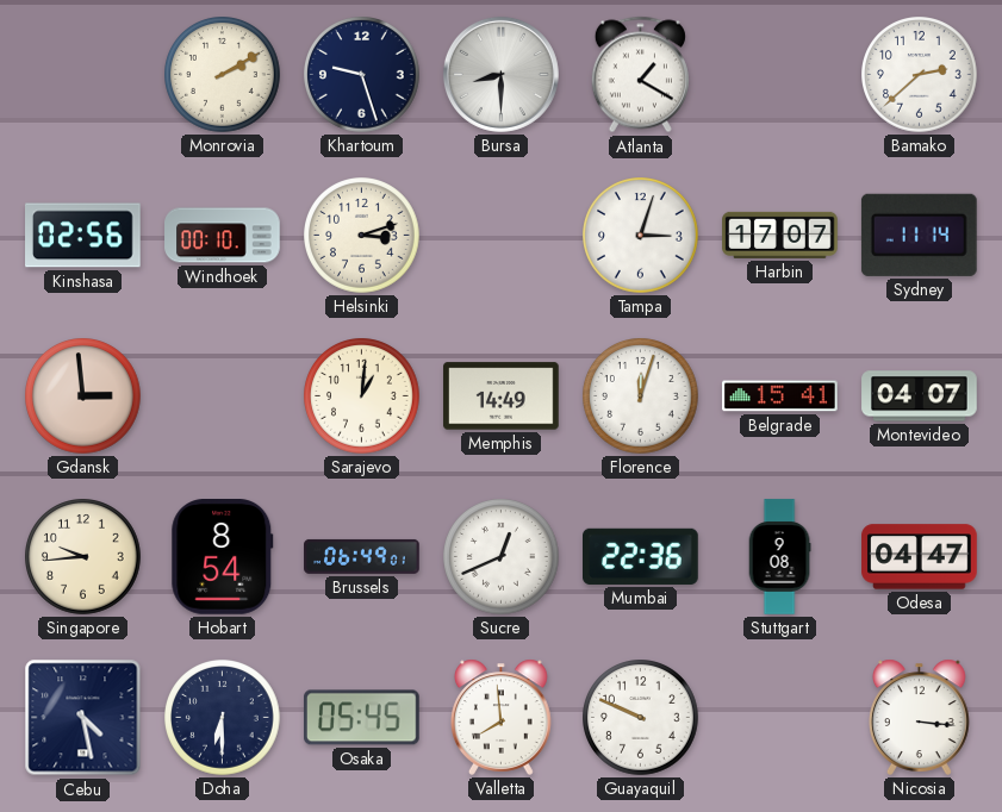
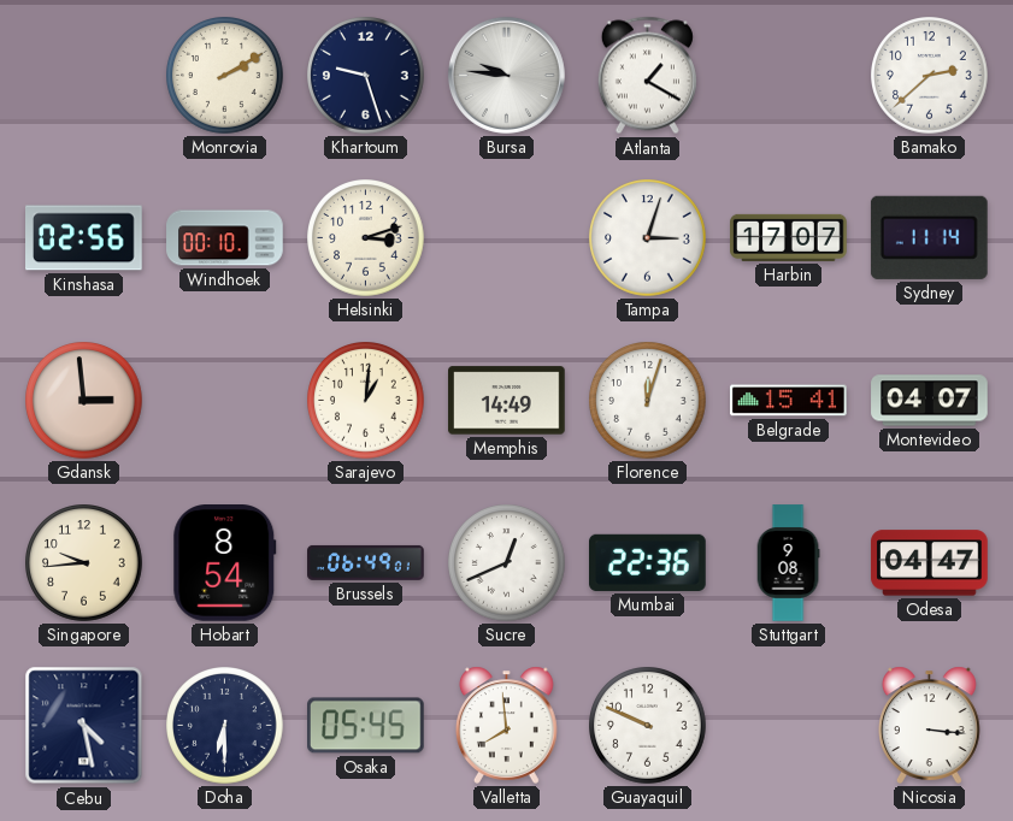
Bursa: 8:30 -> 9:46 (506, 75)
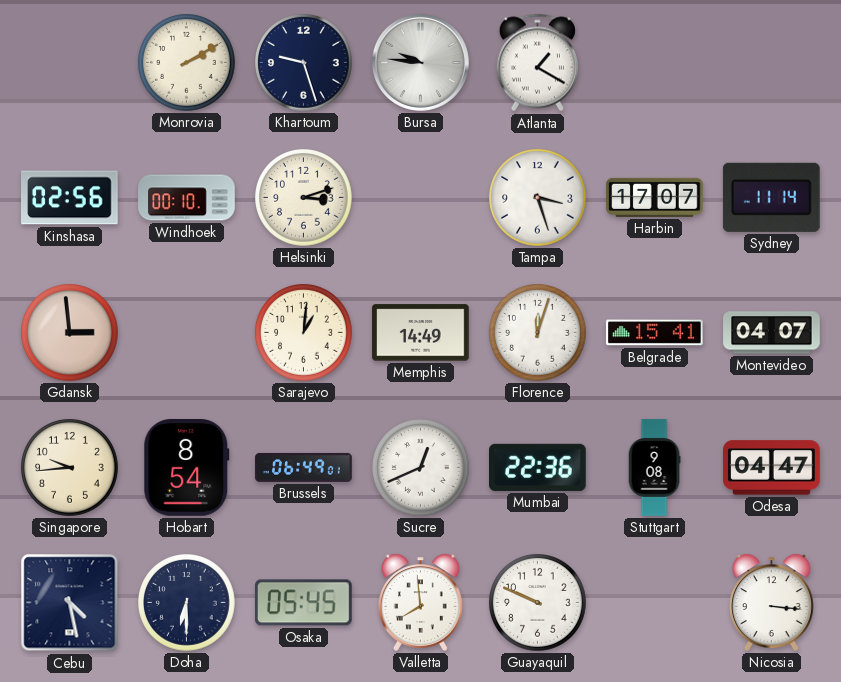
Bamako: 2:38 -> none (930, 76)
Tampa: 3:03 -> 3:27 (538, 198)
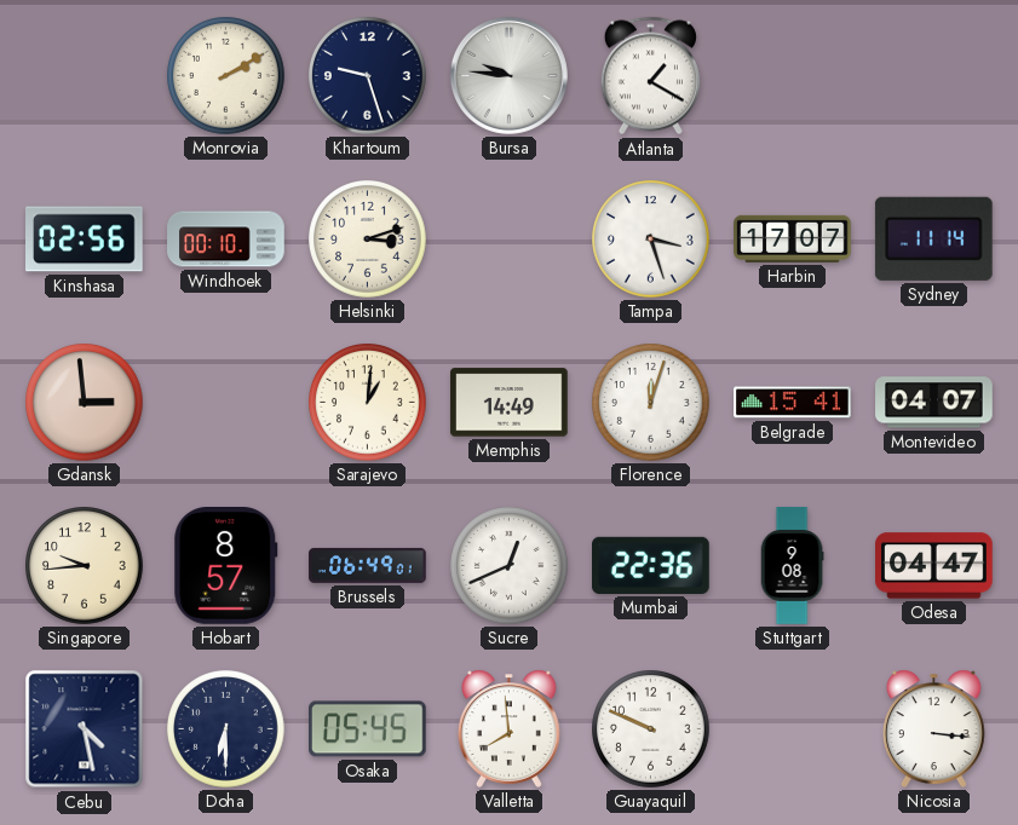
Hobart: 8:54 -> 8:57 (226, 566)
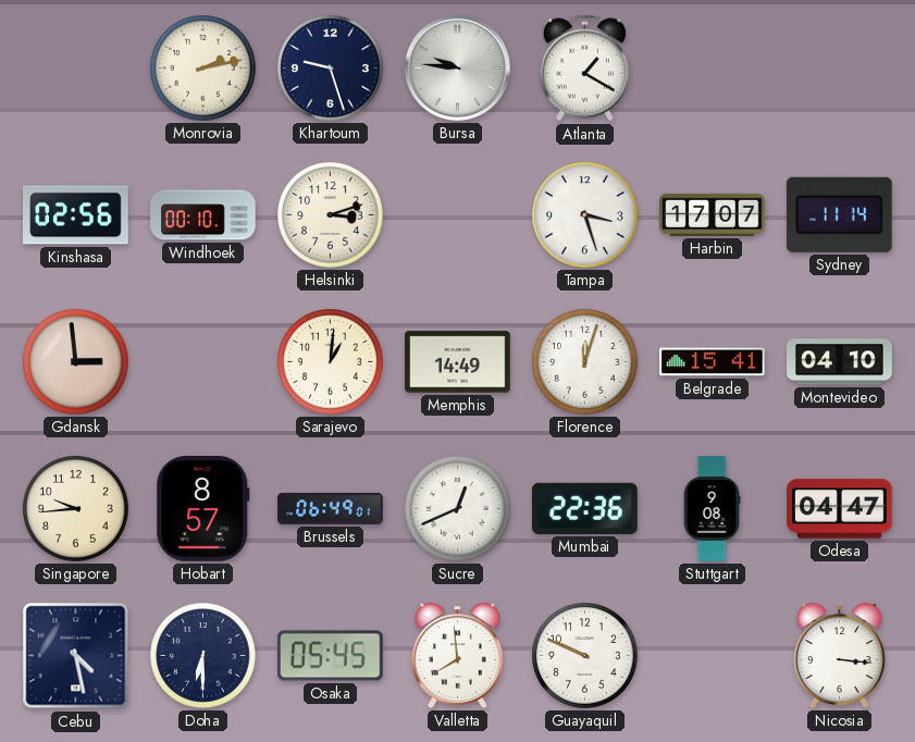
Monrovia: 2:10 -> 2:13 (203, 69)
Montevideo: 04:07 -> 04:10 (840, 362)
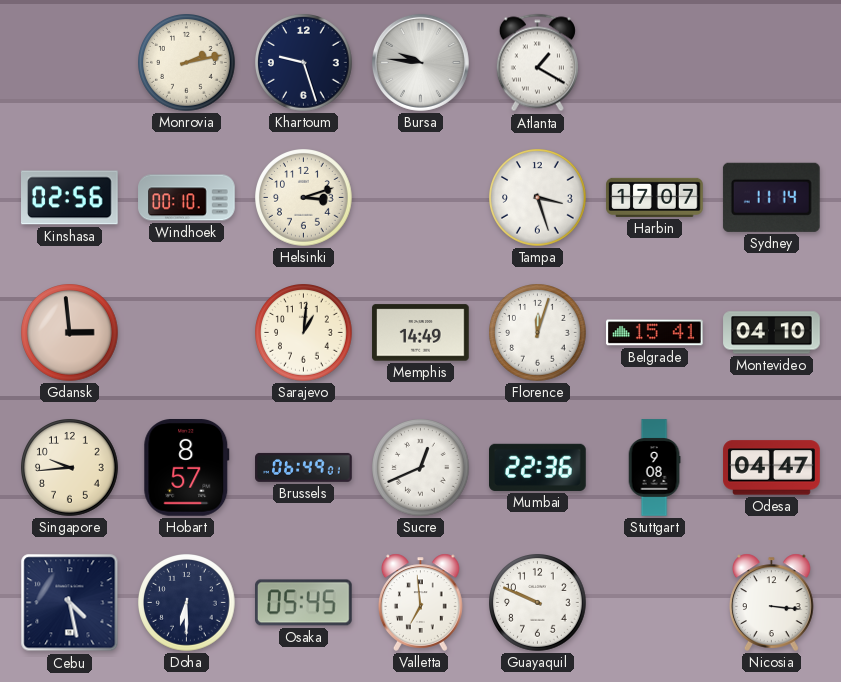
Valletta: 7:59 -> 6:59 (421, 602)
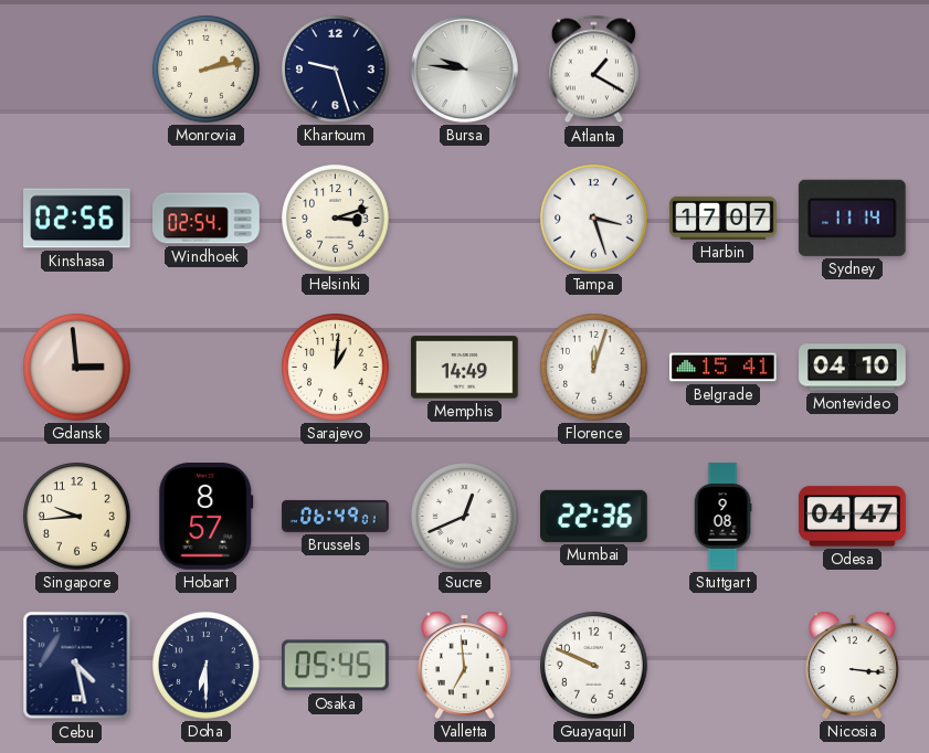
Windhoek: 00:10 -> 02:54 (207, 219)
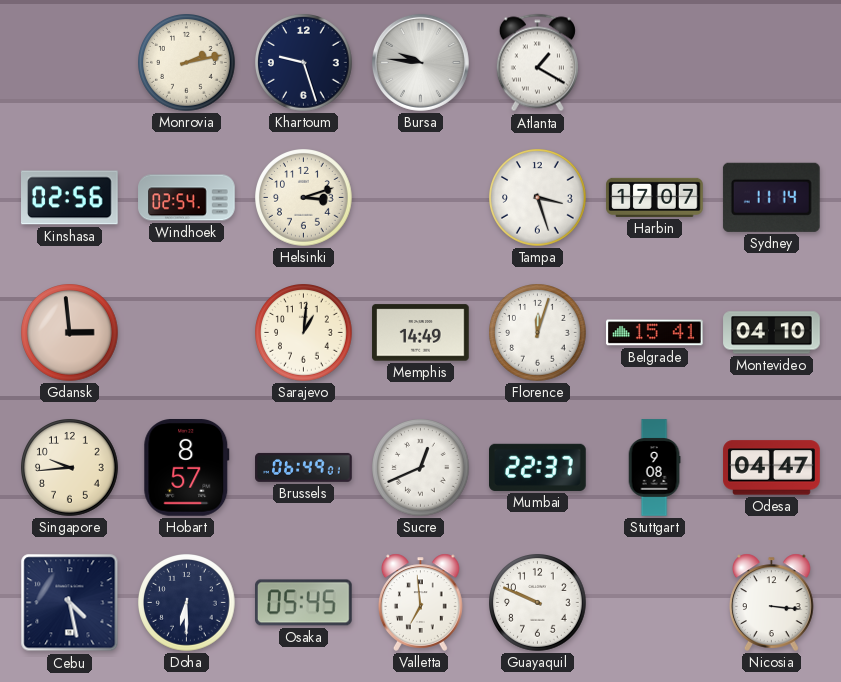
Mumbai: 22:36 -> 22:37 (538, 467)
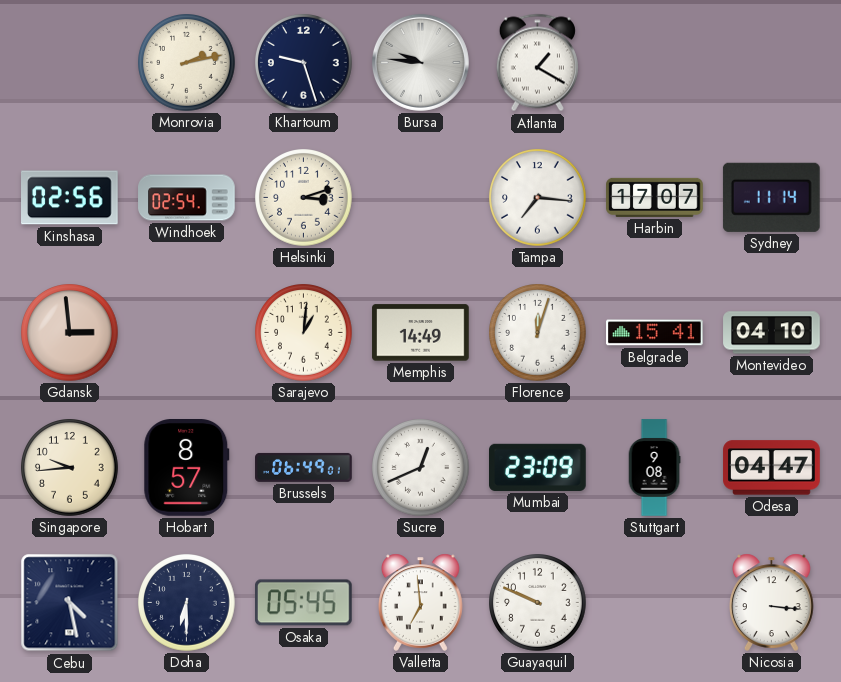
Tampa: 3:27 -> 7:16 (538, 198)
Mumbai: 22:37 -> 23:09 (538, 467)
